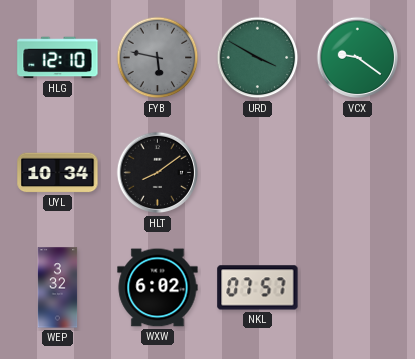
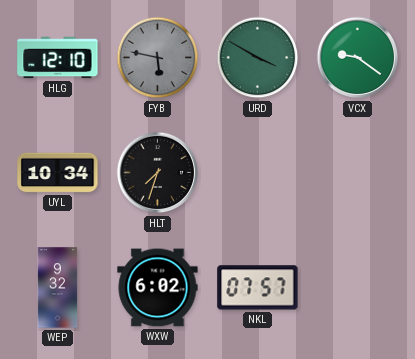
HLT: 8:09 -> 7:33 (158, 173)
WEP: 3:32 -> 9:32 (58, 288)
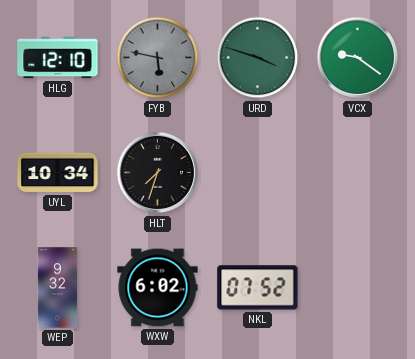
URD: 3:50 -> 3:48 (258, 58)
NKL: 07:57 -> 07:52 (258, 288)
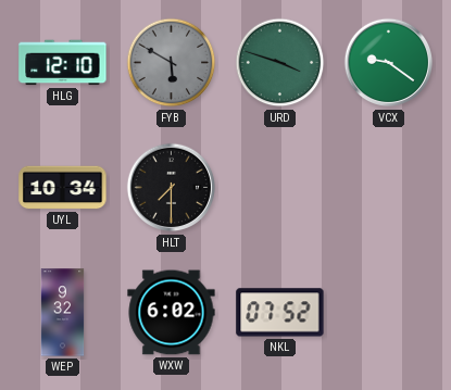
FYB: 5:47 -> 5:50 (172, 63)
HLT: 7:33 -> 7:30 (172, 188)
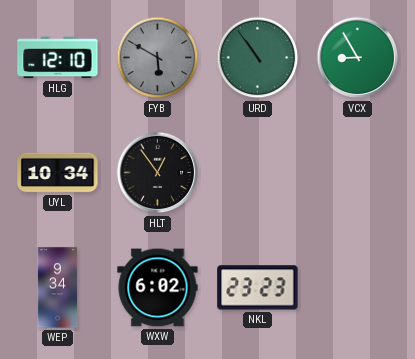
URD: 3:48 -> 10:54 (258, 58)
VCX: 9:21 -> 8:55 (358, 58)
HLT: 7:30 -> 12:54 (158, 173)
WEP: 9:32 -> 9:34 (58, 288)
NKL: 07:52 -> 23:23 (258, 288)
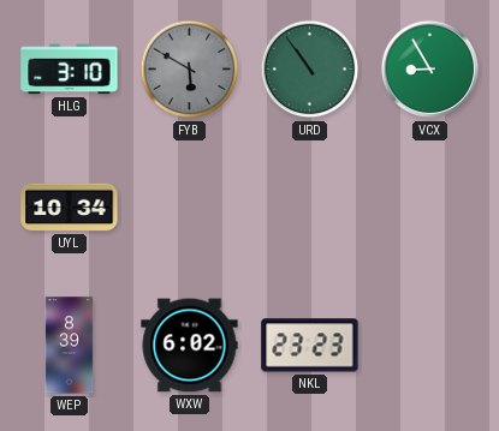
HLG: 12:10 -> 3:10 (70, 70)
HLT: 12:54 -> none (158, 173)
WEP: 9:34 -> 8:39 (70, 346)
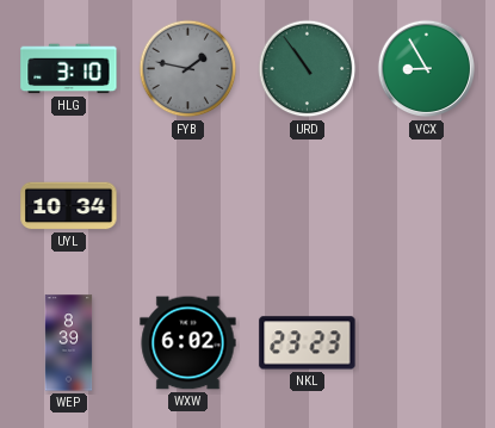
FYB: 5:50 -> 1:47 (188, 69)
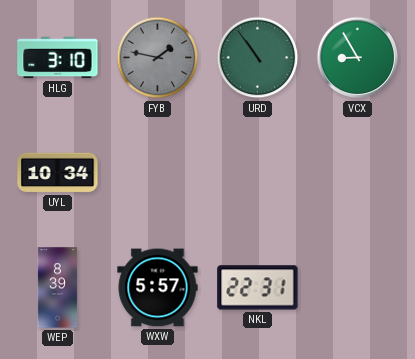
WXW: 6:02 -> 5:57 (158, 288)
NKL: 23:23 -> 22:31 (258, 288)
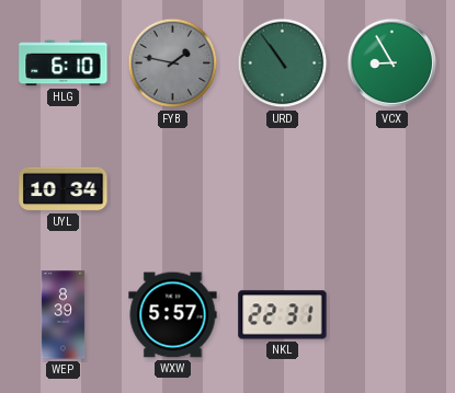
HLG: 3:10 -> 6:10 (64, 63)
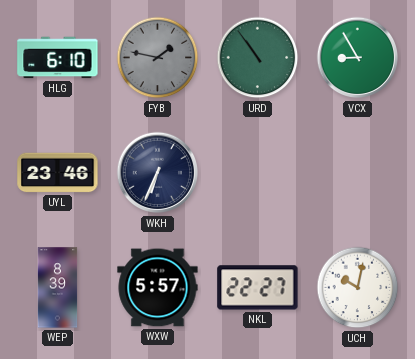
UYL: 10:34 -> 23:46 (58, 173)
WKH: none -> 6:34 (158, 173)
NKL: 22:31 -> 22:27 (258, 288)
UCH: none -> 10:02 (358, 288)
